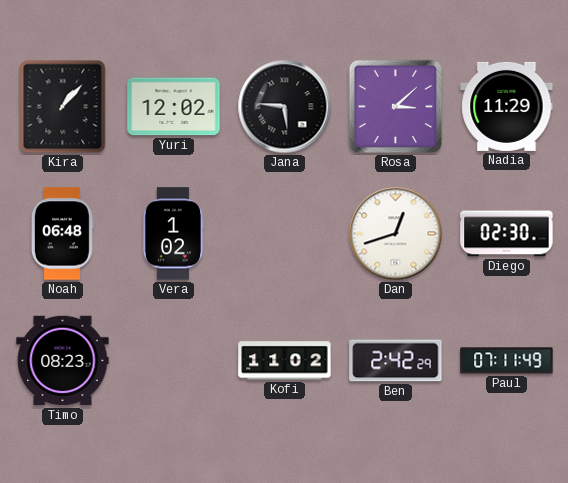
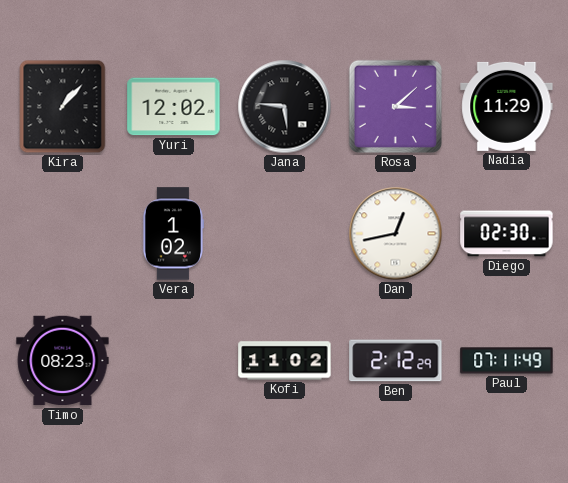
Noah: 06:48 -> none (62, 234)
Dan: 12:42 -> 12:43 (396, 234)
Ben: 2:42 -> 2:12 (396, 361)
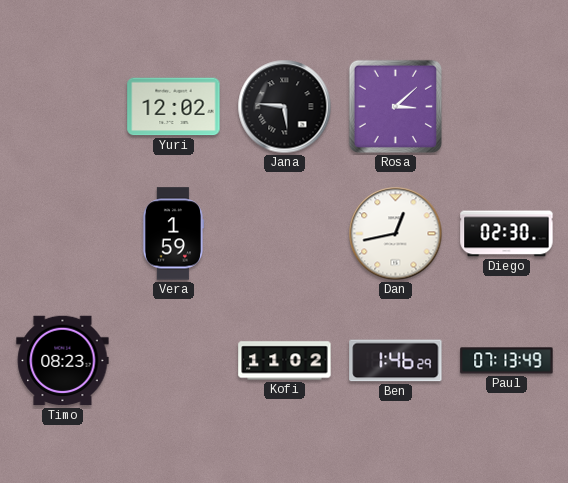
Kira: 1:07 -> none (63, 107)
Nadia: 11:29 -> none (507, 106)
Vera: 1:02 -> 1:59 (173, 234)
Ben: 2:12 -> 1:46 (396, 361)
Paul: 07:11 -> 07:13 (507, 361)
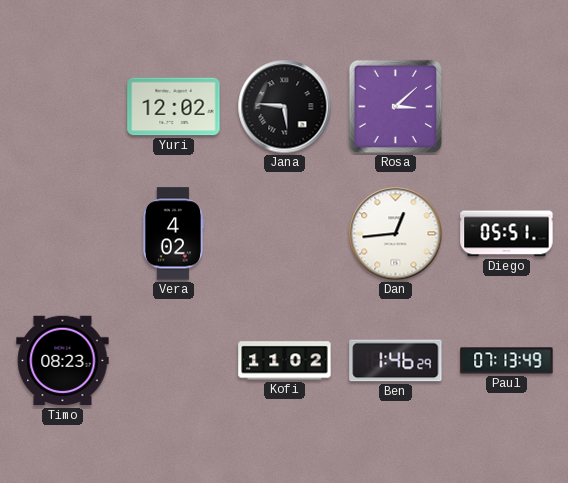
Vera: 1:59 -> 4:02 (173, 234)
Dan: 12:43 -> 12:44 (396, 234)
Diego: 02:30 -> 05:51 (507, 234)
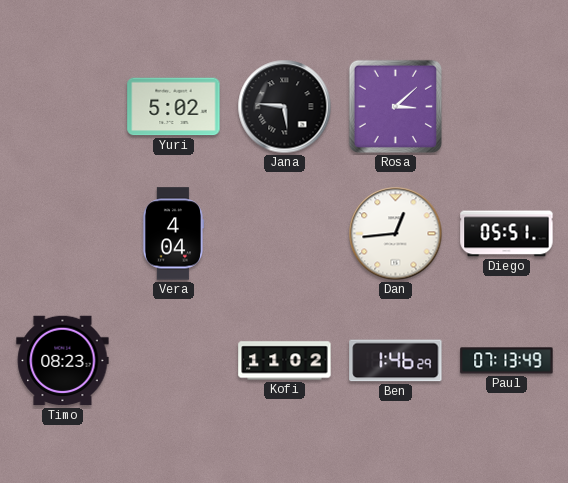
Yuri: 12:02 -> 5:02 (174, 107)
Vera: 4:02 -> 4:04 (173, 234)
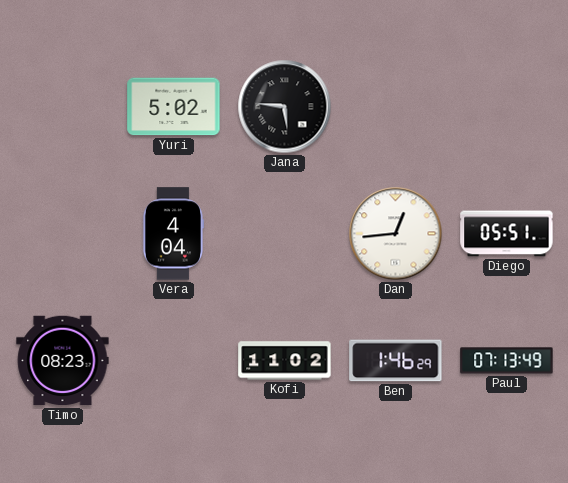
Rosa: 3:08 -> none (395, 106)
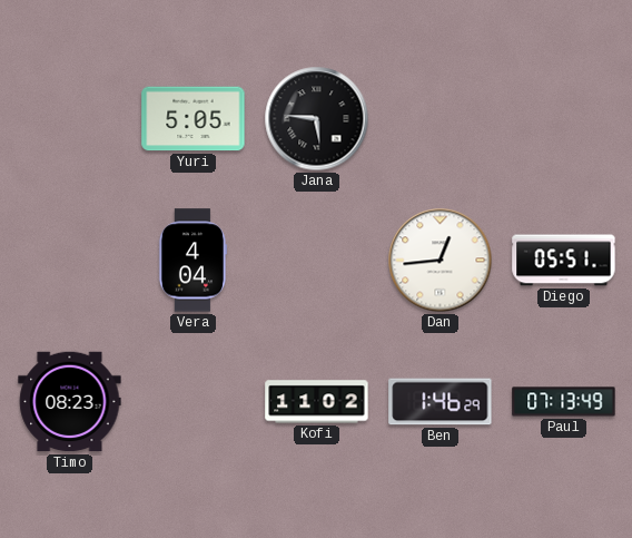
Yuri: 5:02 -> 5:05 (194, 119)
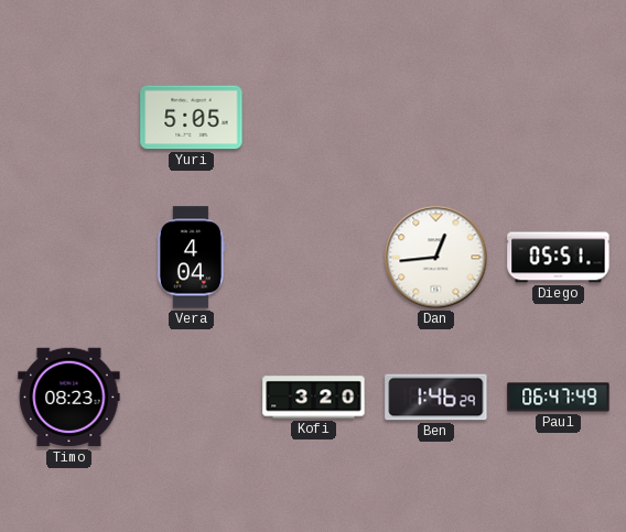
Jana: 5:46 -> none (317, 119)
Kofi: 11:02 -> 3:20 (314, 398)
Paul: 07:13 -> 06:47 (559, 398)
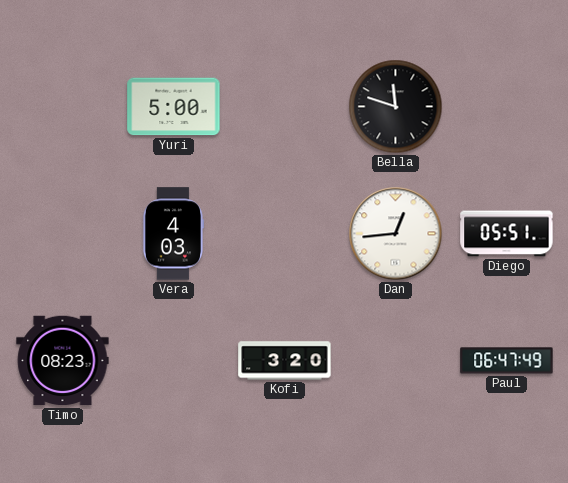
Yuri: 5:05 -> 5:00 (174, 107)
Bella: none -> 11:48 (396, 107)
Vera: 4:04 -> 4:03 (173, 234)
Ben: 1:46 -> none (436, 398)
